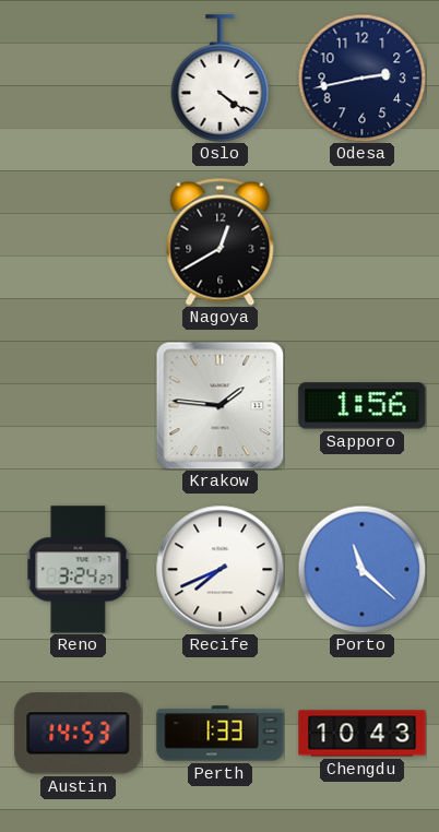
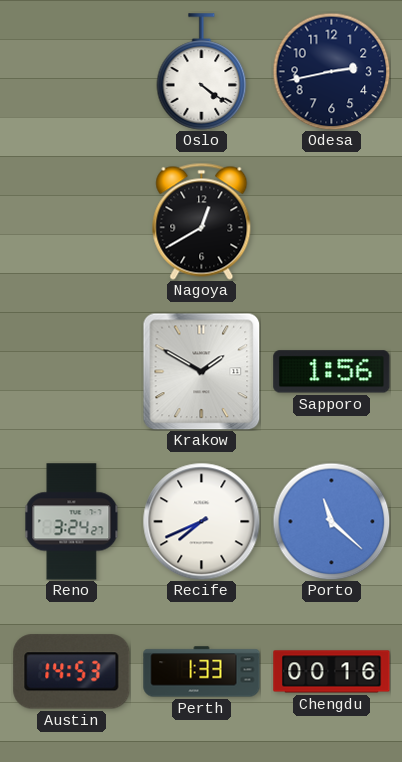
Krakow: 1:46 -> 1:50 (201, 371)
Chengdu: 10:43 -> 00:16 (332, 672)
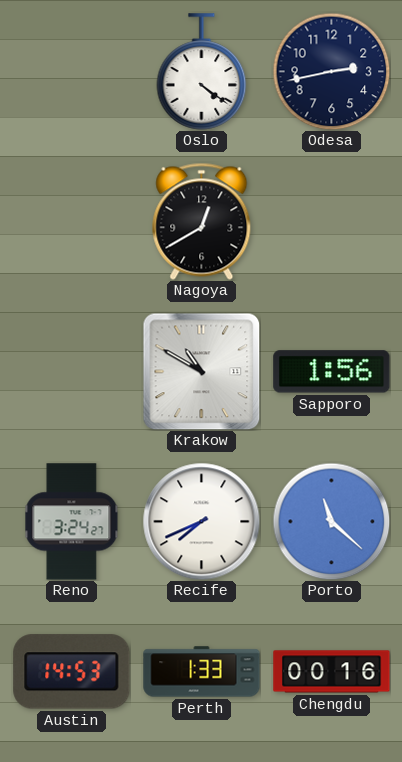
Krakow: 1:50 -> 10:50 (201, 371)
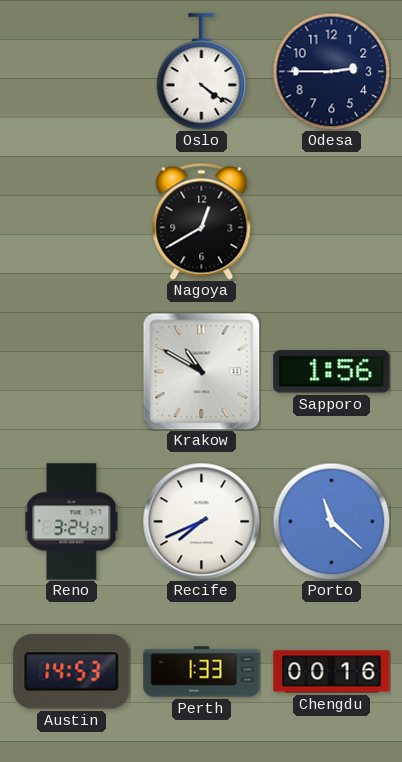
Odesa: 2:43 -> 2:45 (331, 71)
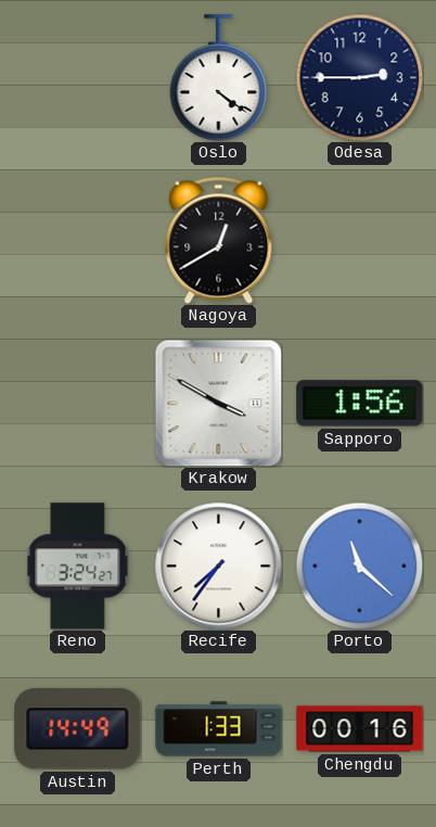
Krakow: 10:50 -> 3:50 (218, 403)
Recife: 7:41 -> 7:36 (218, 565)
Austin: 14:53 -> 14:49 (78, 729)
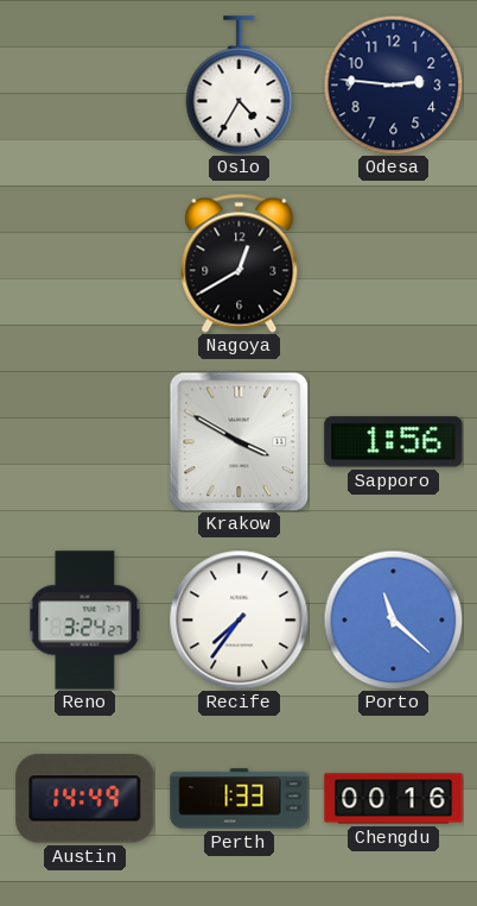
Oslo: 4:21 -> 4:35 (240, 86)
Odesa: 2:45 -> 2:46 (393, 84)
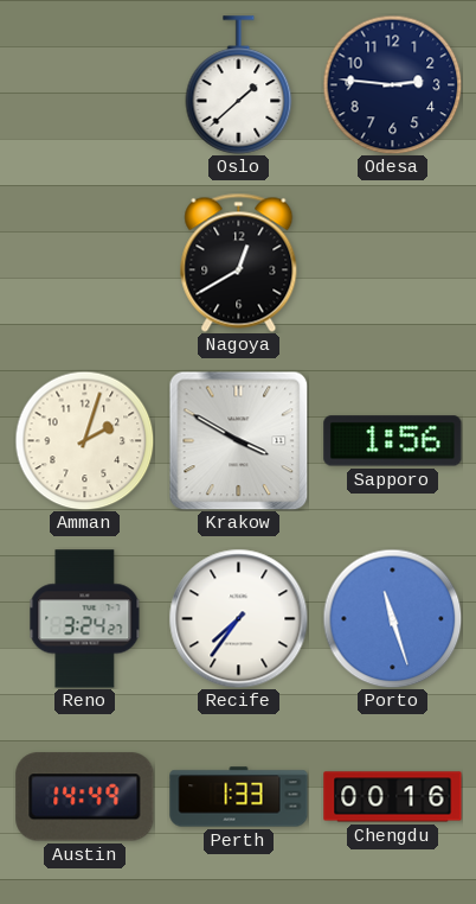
Oslo: 4:35 -> 1:38 (239, 85)
Amman: none -> 2:03 (84, 440)
Porto: 11:22 -> 11:27 (392, 618)
